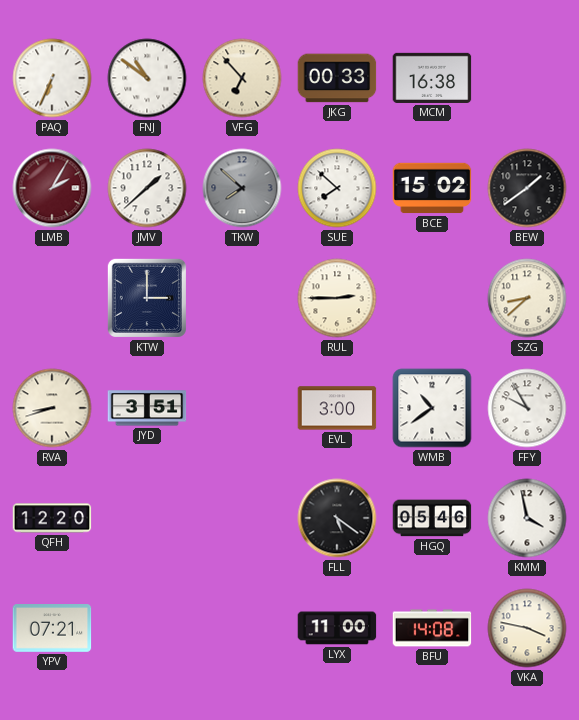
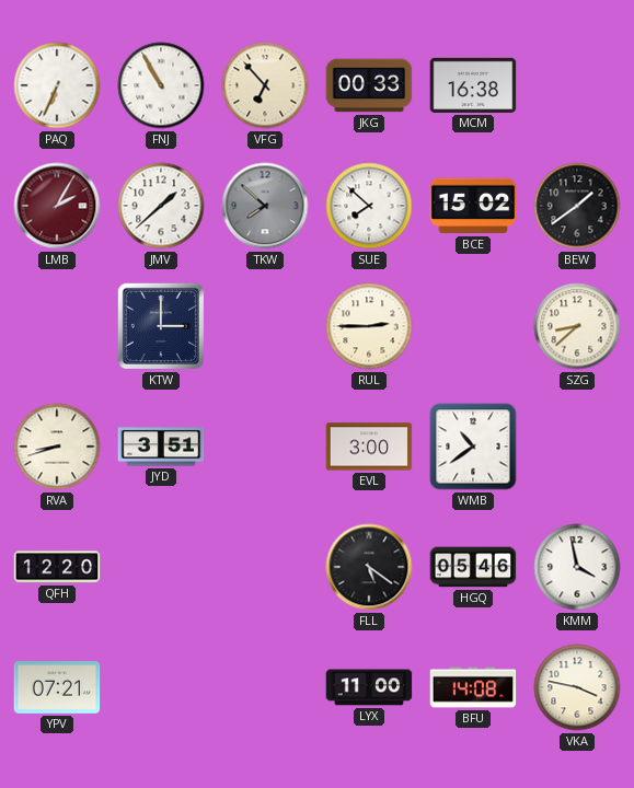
FNJ: 10:51 -> 10:55 (161, 85)
FFY: 9:55 -> none (527, 408)
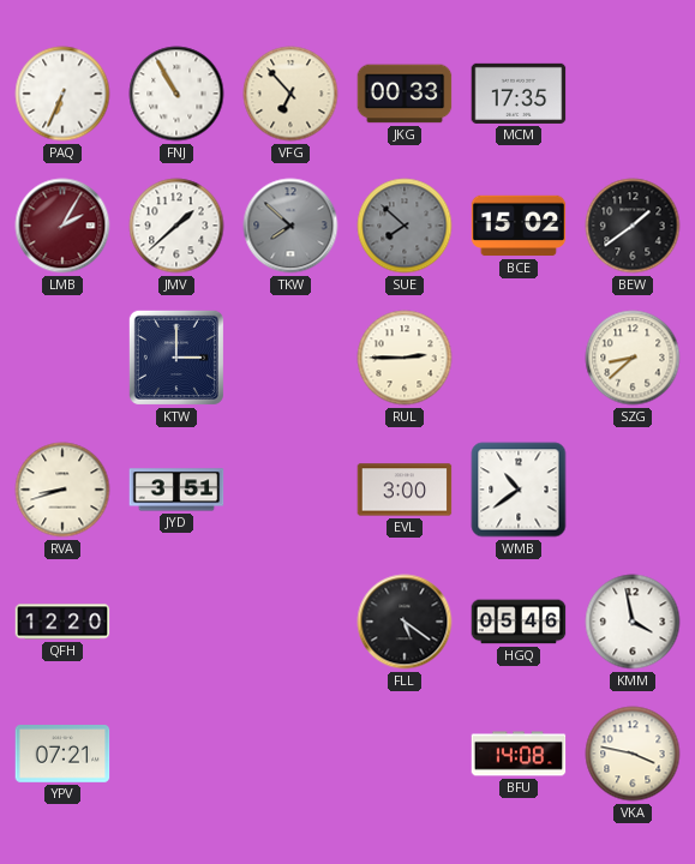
MCM: 16:38 -> 17:35 (519, 94)
SUE dial: white -> grey (405, 226)
LYX: 11:00 -> none (369, 687)
